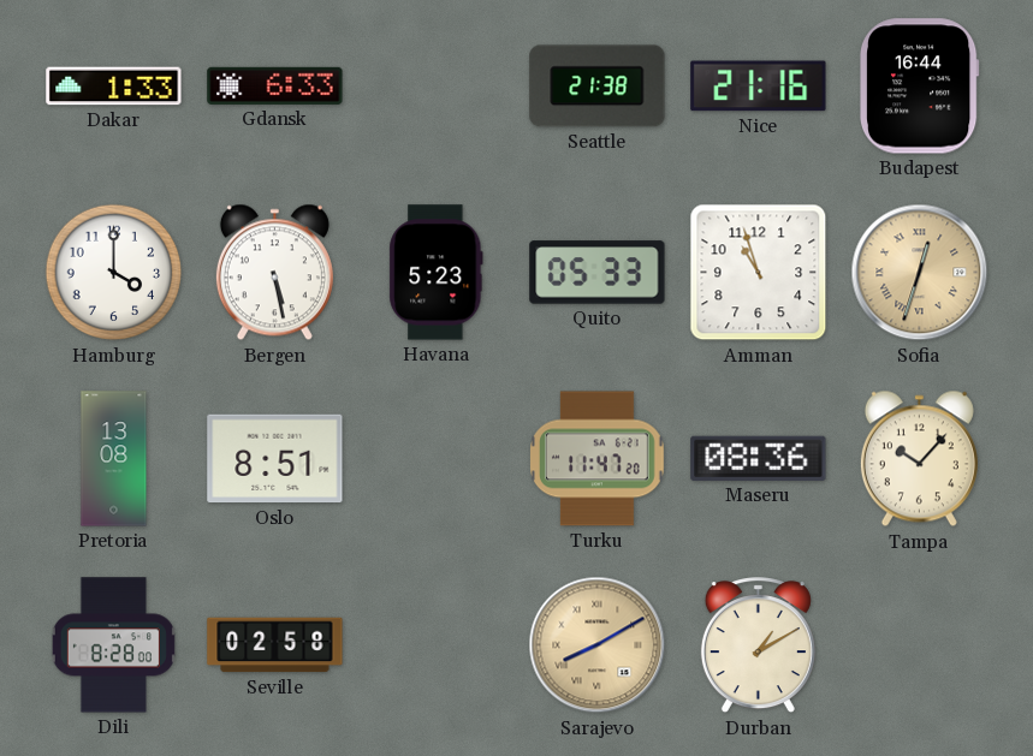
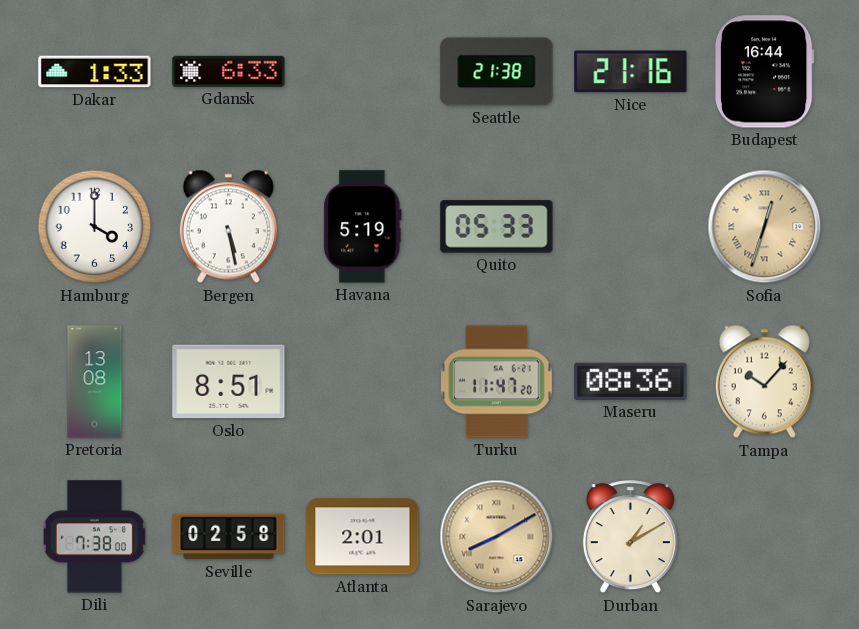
Havana: 5:23 -> 5:19 (363, 227)
Amman: 10:57 -> none (759, 273)
Dili: 8:28 -> 7:38 (94, 537)
Atlanta: none -> 2:01 (363, 537)
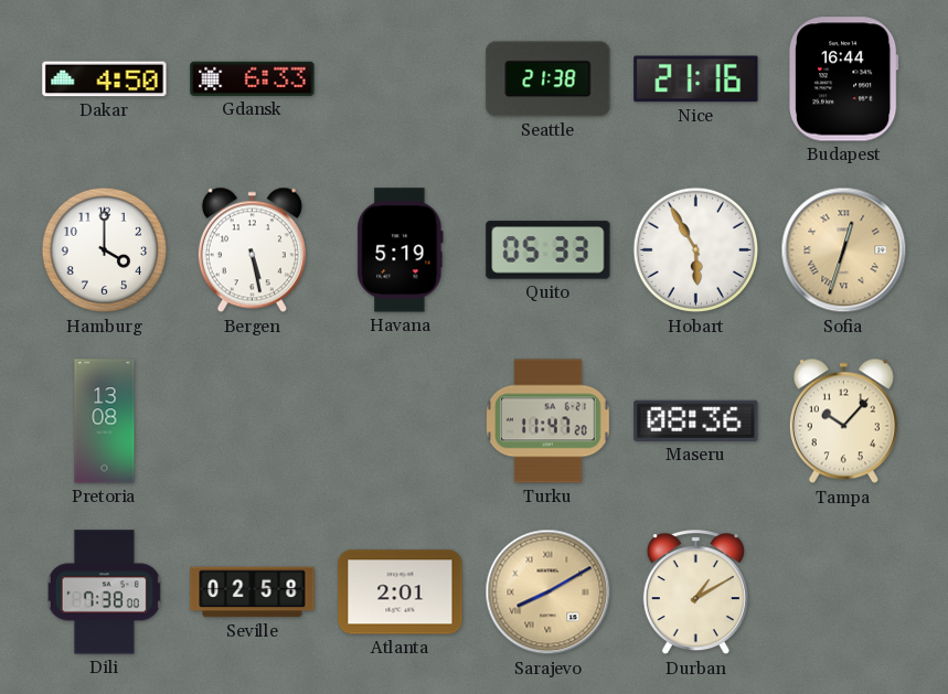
Dakar: 1:33 -> 4:50 (105, 79)
Hobart: none -> 5:55 (696, 250)
Oslo: 8:51 -> none (229, 382)
